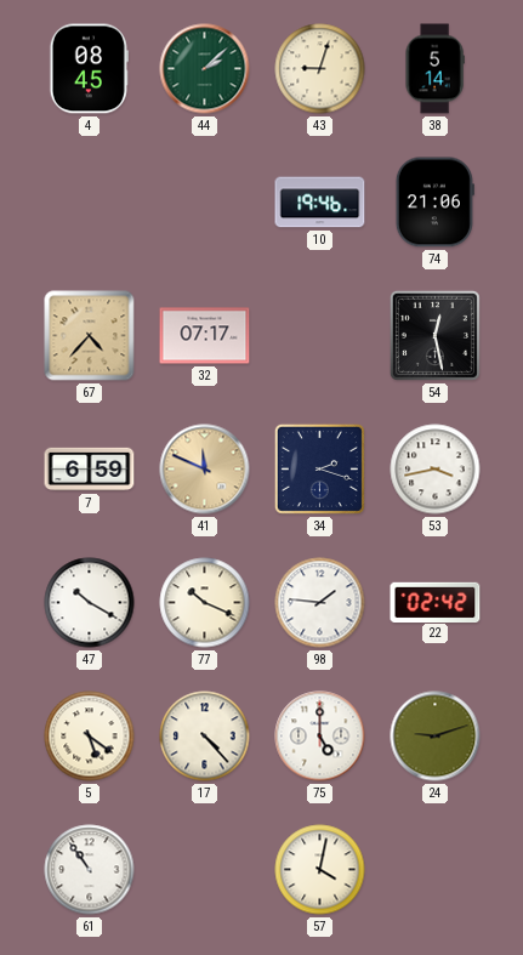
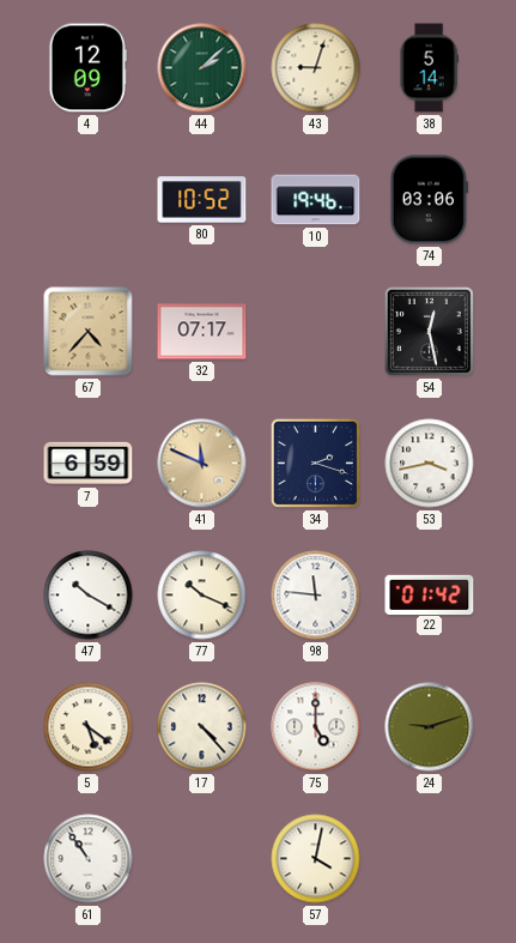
4: 08:45 -> 12:09 (87, 68)
80: none -> 10:52 (202, 200)
74: 21:06 -> 03:06 (429, 200)
98: 1:46 -> 11:46 (316, 596)
22: 02:42 -> 01:42 (430, 594)
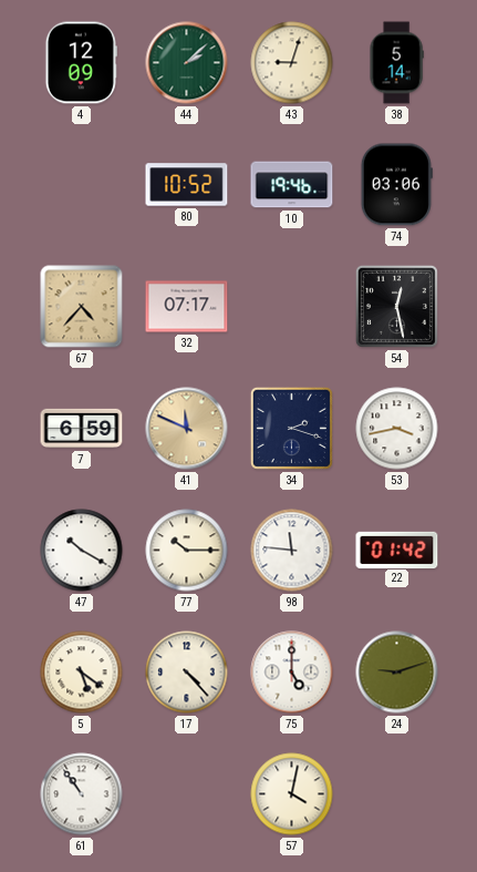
77: 10:19 -> 10:15 (187, 551)
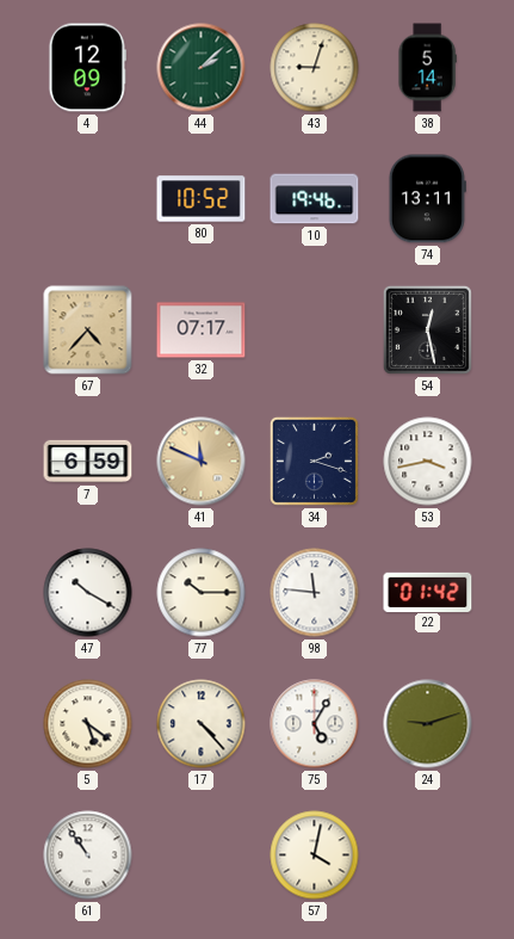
74: 03:06 -> 13:11 (427, 199)
75: 5:00 -> 5:05 (315, 724)
